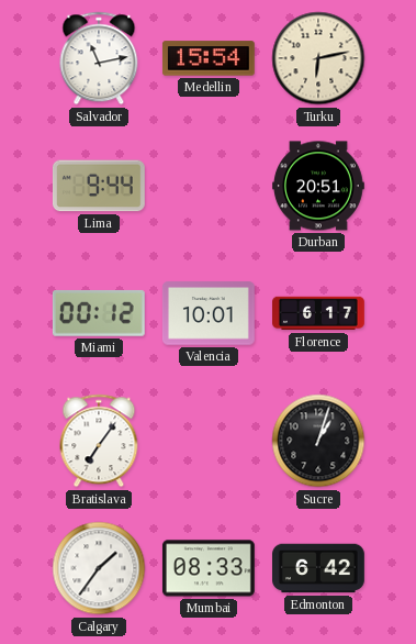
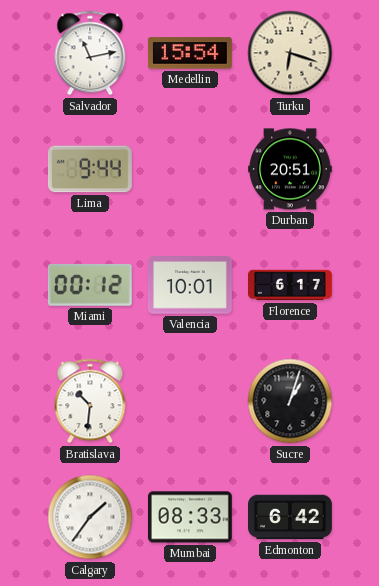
Turku: 6:13 -> 6:18 (290, 53)
Bratislava: 7:06 -> 10:31 (90, 401)
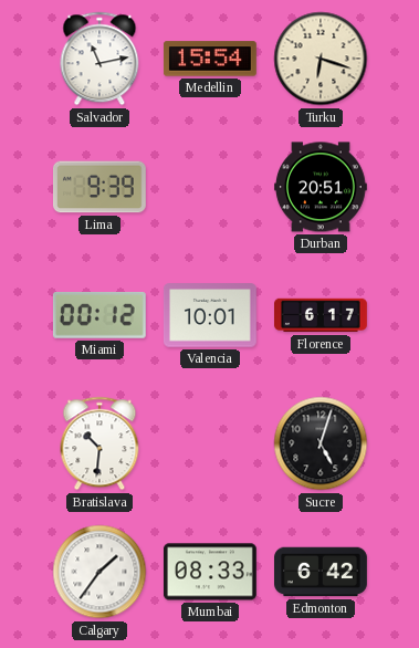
Lima: 9:44 -> 9:39 (99, 187)
Sucre: 1:03 -> 5:03 (321, 443)
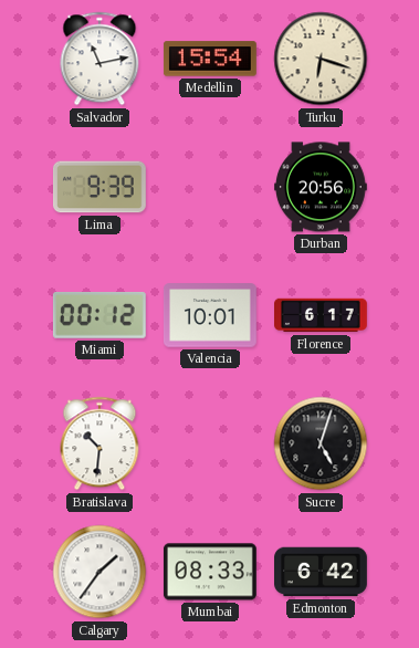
Durban: 20:51 -> 20:56 (322, 187)
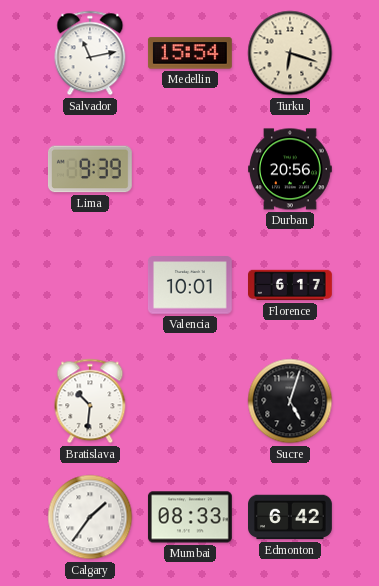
Miami: 00:12 -> none (99, 315)
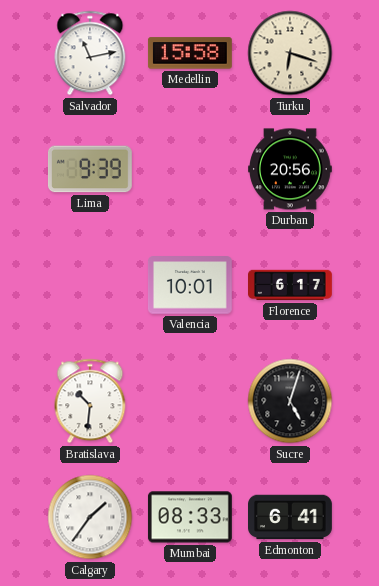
Medellin: 15:54 -> 15:58 (190, 53)
Edmonton: 6:42 -> 6:41 (291, 517)
